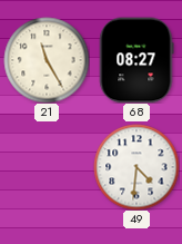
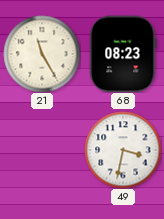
68: 08:27 -> 08:23 (123, 54)
49: 4:31 -> 3:32 (123, 150)
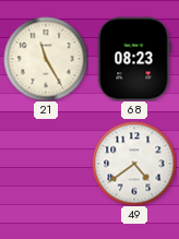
49: 3:32 -> 4:39 (134, 164)
